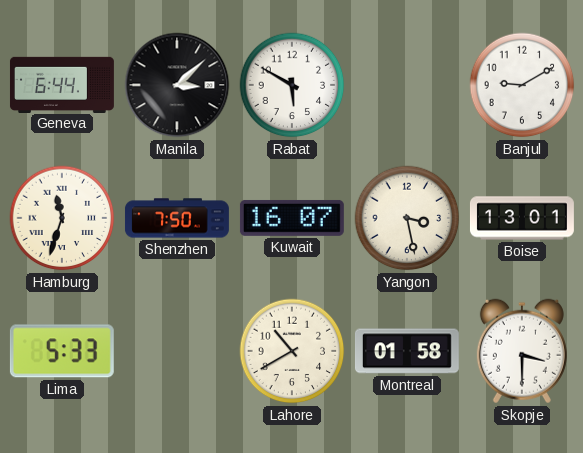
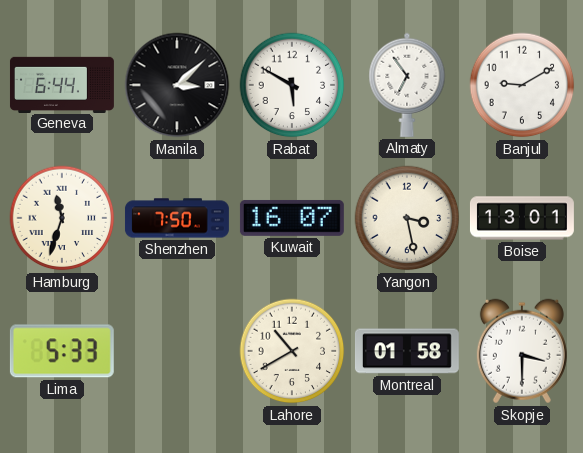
Almaty: none -> 6:54 (407, 85)
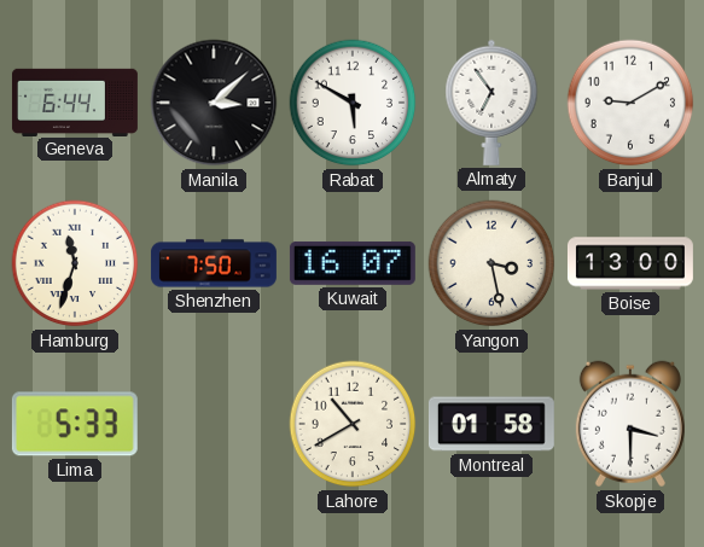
Boise: 13:01 -> 13:00 (630, 263)
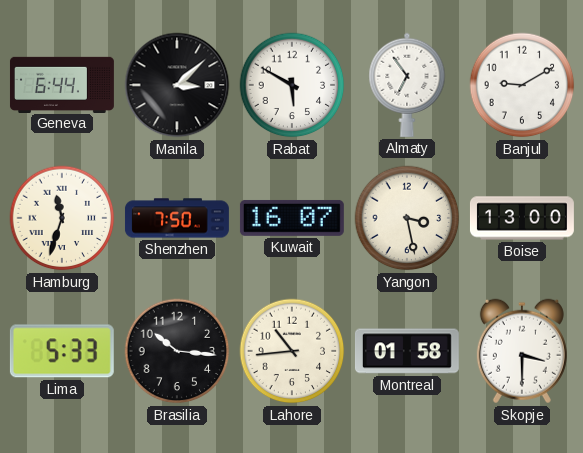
Brasilia: none -> 10:16 (177, 351)
Lahore: 10:40 -> 10:44 (292, 351)
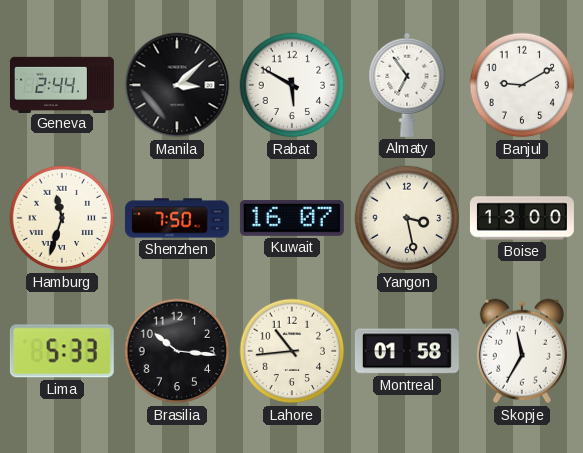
Geneva: 6:44 -> 2:44 (62, 84)
Skopje: 3:30 -> 11:35 (522, 351)
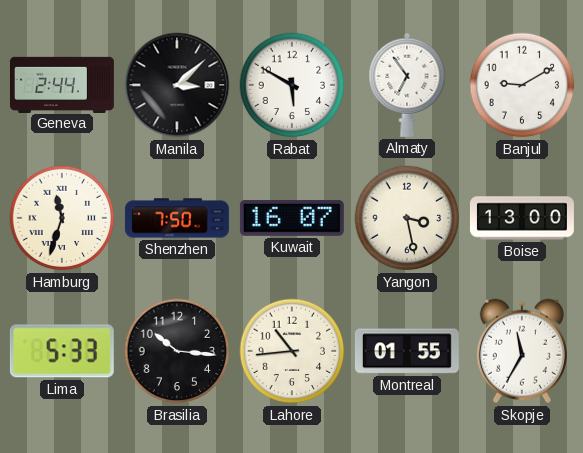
Montreal: 01:58 -> 01:55 (407, 351)
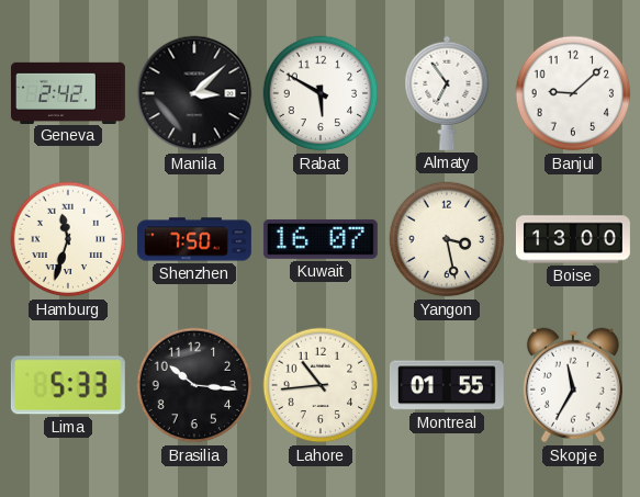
Geneva: 2:44 -> 2:42 (68, 92)
Banjul: 9:10 -> 9:08 (573, 93)
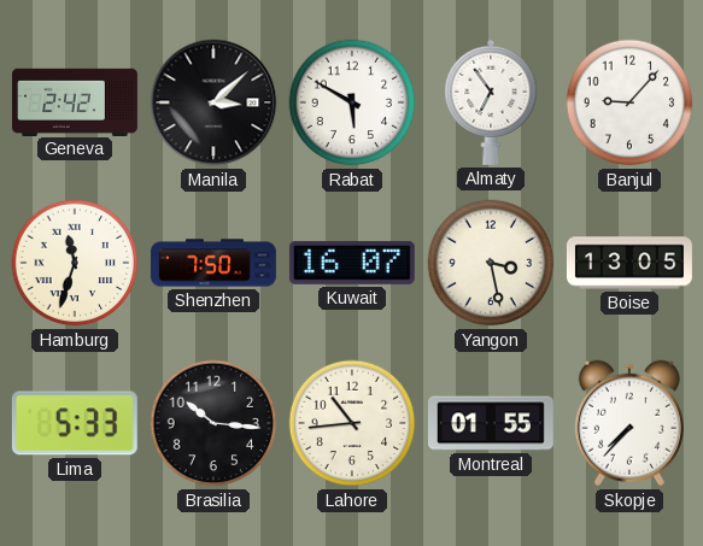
Banjul: 9:08 -> 9:07 (629, 102)
Boise: 13:00 -> 13:05 (629, 263)
Skopje: 11:35 -> 7:37 (629, 423)
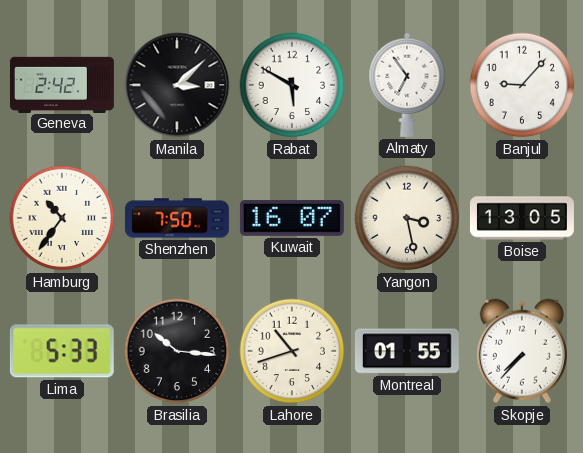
Hamburg: 11:33 -> 10:36 (62, 218)
Lahore: 10:44 -> 10:42 (292, 351)
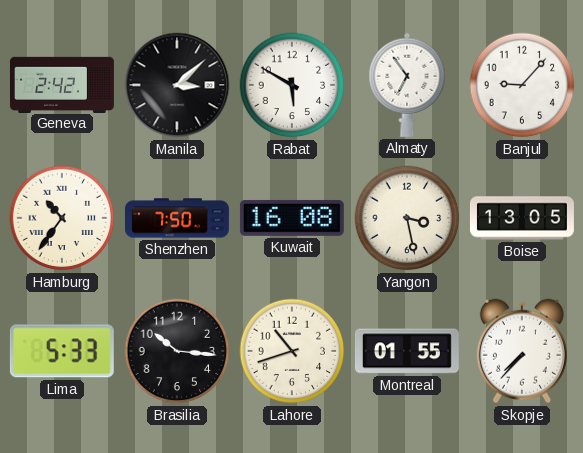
Kuwait: 16:07 -> 16:08 (292, 218)
